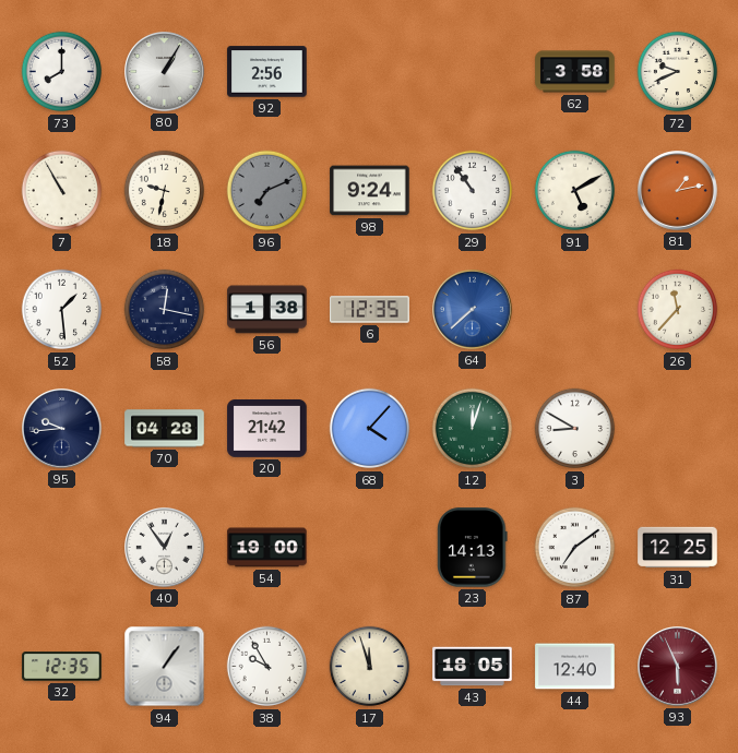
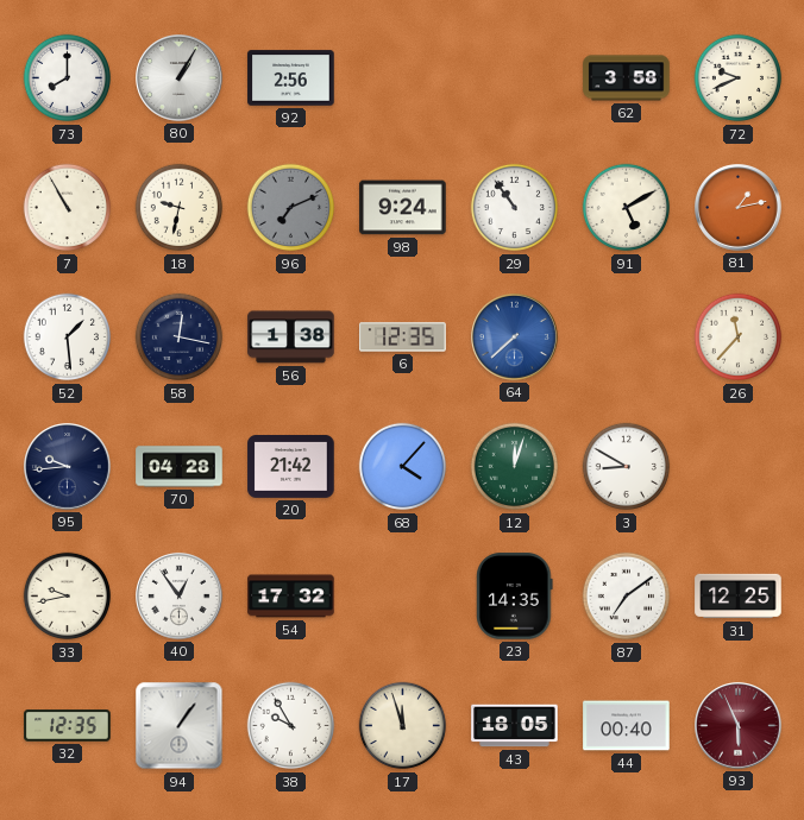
33: none -> 9:43 (68, 597)
54: 19:00 -> 17:32 (291, 597)
23: 14:13 -> 14:35 (515, 597)
44: 12:40 -> 00:40 (627, 726)
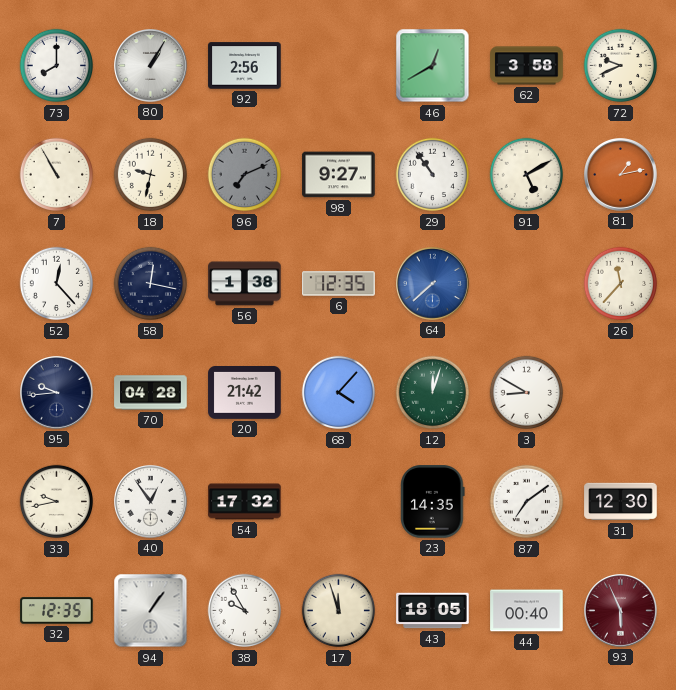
46: none -> 12:40 (433, 66)
98: 9:24 -> 9:27 (339, 175)
52: 1:29 -> 12:23 (57, 284)
31: 12:25 -> 12:30 (621, 502)
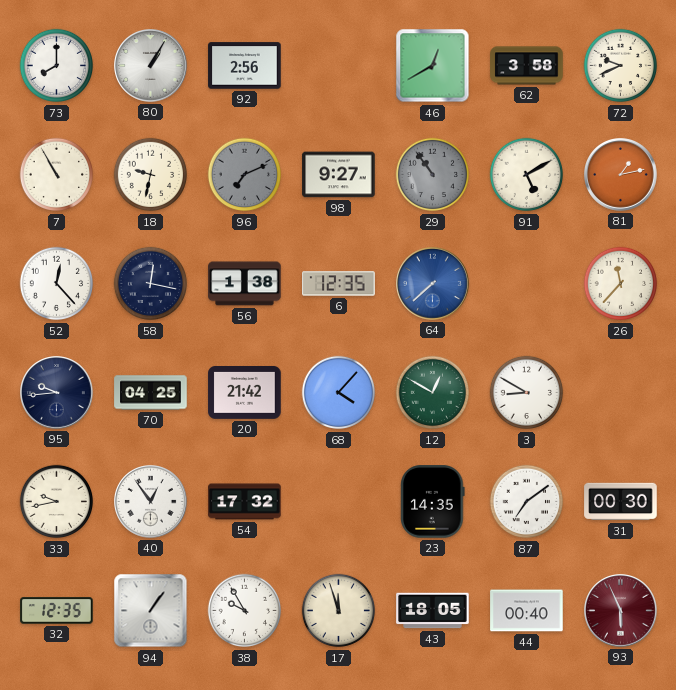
29 dial: white -> grey (433, 175)
70: 04:28 -> 04:25 (151, 393)
12: 12:03 -> 12:50 (433, 393)
31: 12:30 -> 00:30 (621, 502)
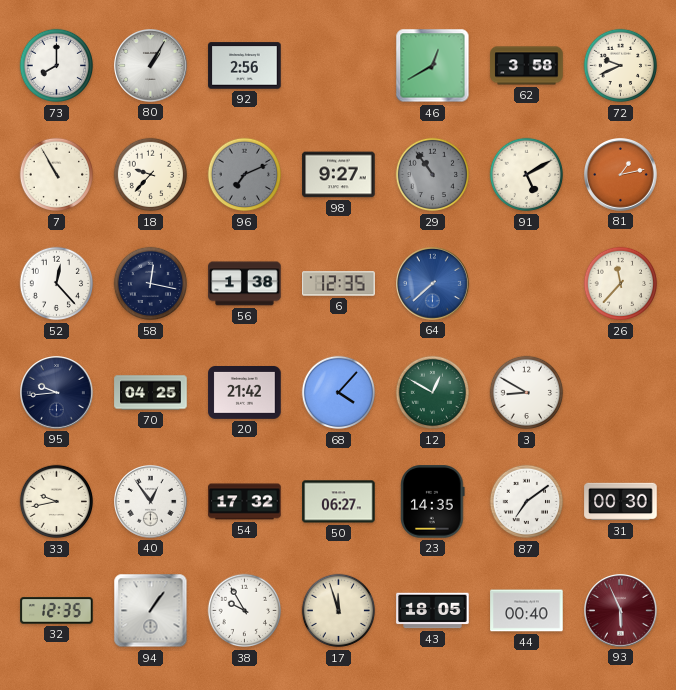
18: 9:32 -> 9:37 (151, 175)
50: none -> 06:27 (339, 502)
